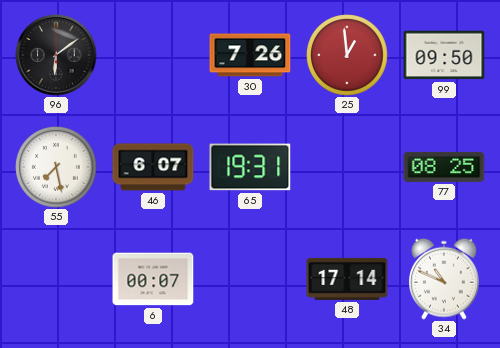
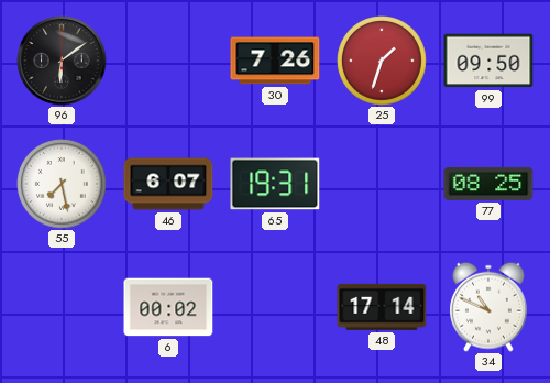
25: 12:59 -> 1:33 (382, 61)
6: 00:07 -> 00:02 (168, 307)
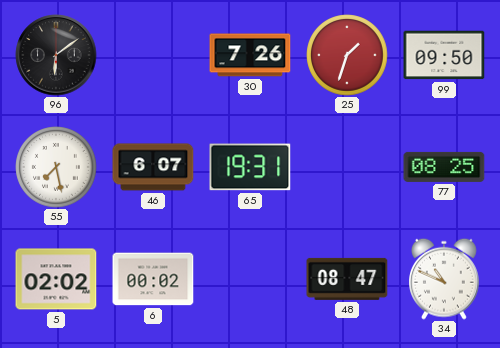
5: none -> 02:02 (56, 279)
48: 17:14 -> 08:47 (347, 279)
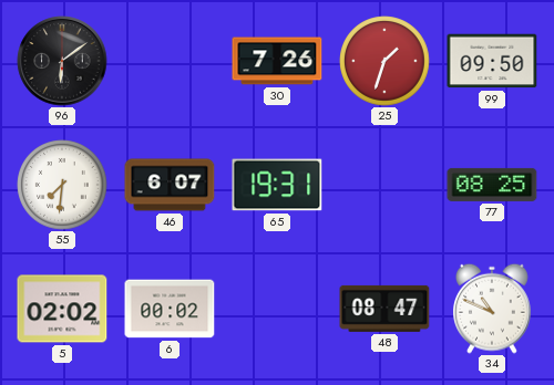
55: 7:28 -> 7:31 (62, 185)
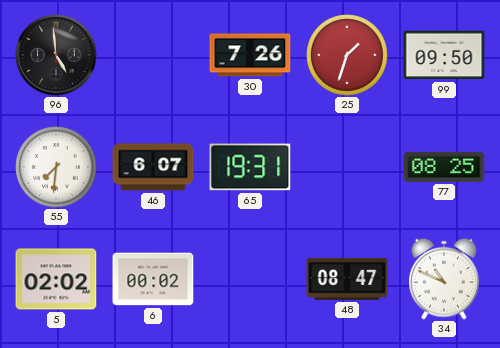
96: 6:09 -> 4:59 (56, 55)
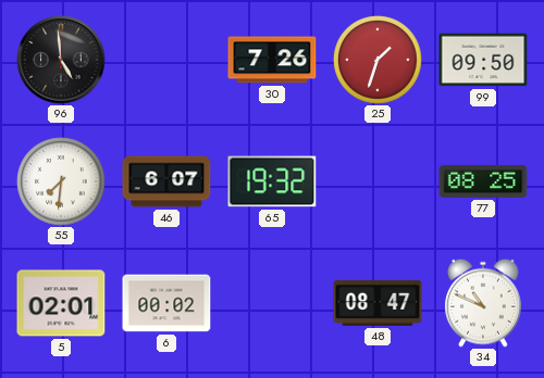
65: 19:31 -> 19:32 (272, 181)
5: 02:02 -> 02:01 (61, 303)
